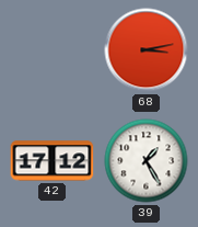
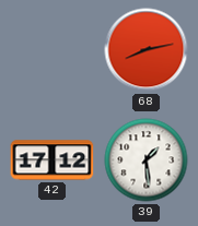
68: 3:13 -> 8:13 (147, 50)
39: 1:25 -> 1:29 (147, 160)
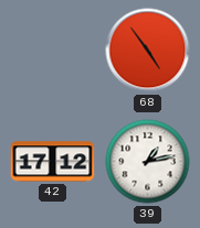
68: 8:13 -> 4:54 (148, 51)
39: 1:29 -> 1:13 (148, 162)
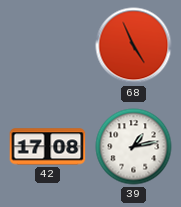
68: 4:54 -> 4:56 (134, 46)
42: 17:12 -> 17:08 (48, 147)
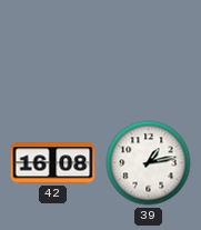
68: 4:56 -> none (134, 46)
42: 17:08 -> 16:08 (53, 163)
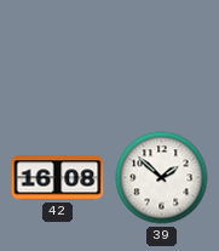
39: 1:13 -> 1:52 (162, 178)
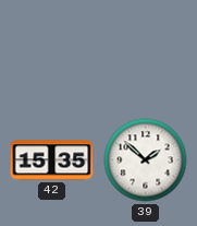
42: 16:08 -> 15:35 (52, 160)
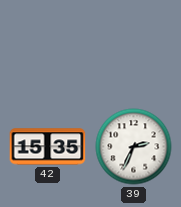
39: 1:52 -> 2:34 (134, 147)
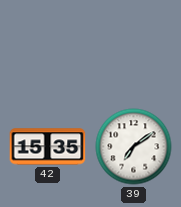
39: 2:34 -> 7:09 (134, 147)
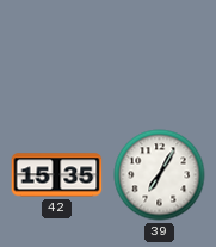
39: 7:09 -> 7:05 (160, 175)
